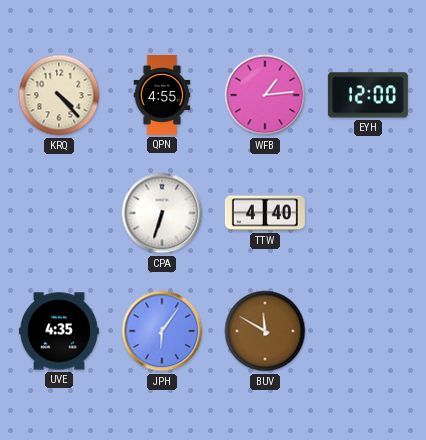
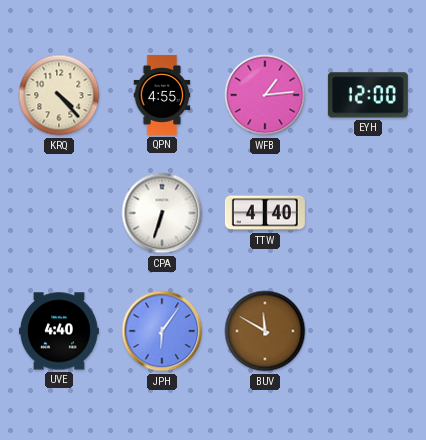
UVE: 4:35 -> 4:40 (59, 331)
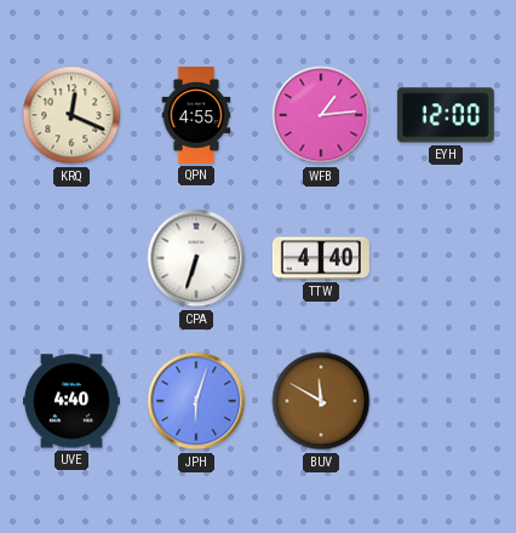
KRQ: 4:23 -> 12:19 (71, 115)
JPH: 6:06 -> 6:03 (196, 401)
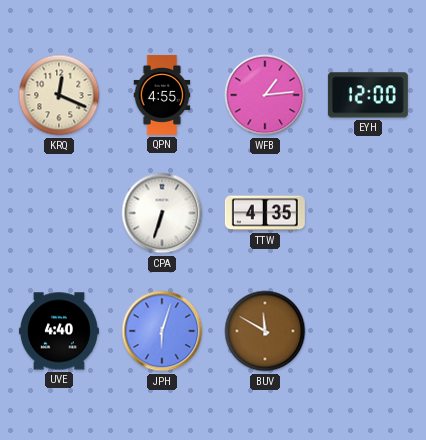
TTW: 4:40 -> 4:35 (265, 213)
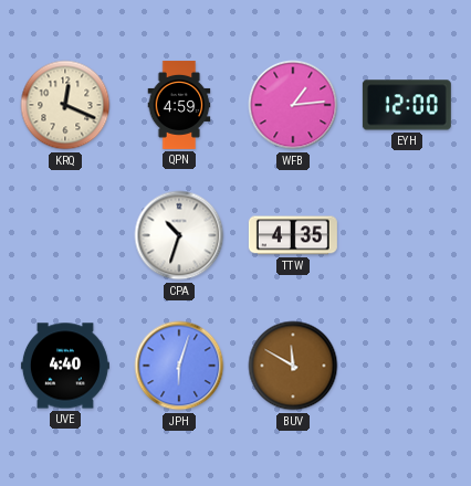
QPN: 4:55 -> 4:59 (179, 105)
CPA: 6:33 -> 10:33 (179, 235)
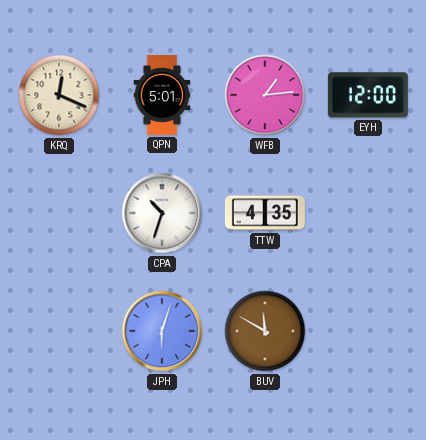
QPN: 4:59 -> 5:01 (162, 95)
UVE: 4:40 -> none (65, 366)
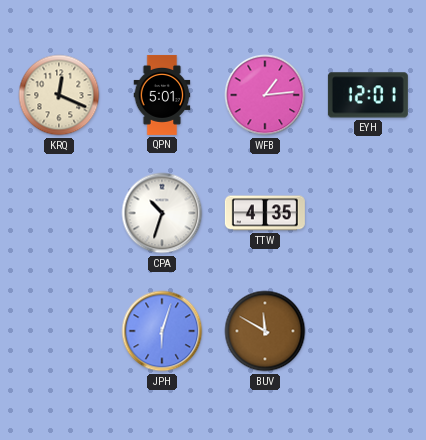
EYH: 12:00 -> 12:01 (368, 95)
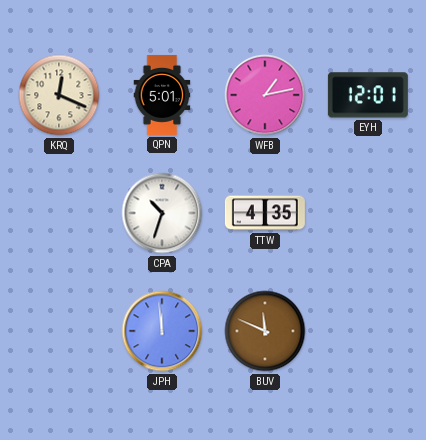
WFB: 1:14 -> 1:13 (265, 95)
JPH: 6:03 -> 11:59 (162, 331)
BUV: 11:50 -> 11:49 (265, 331)
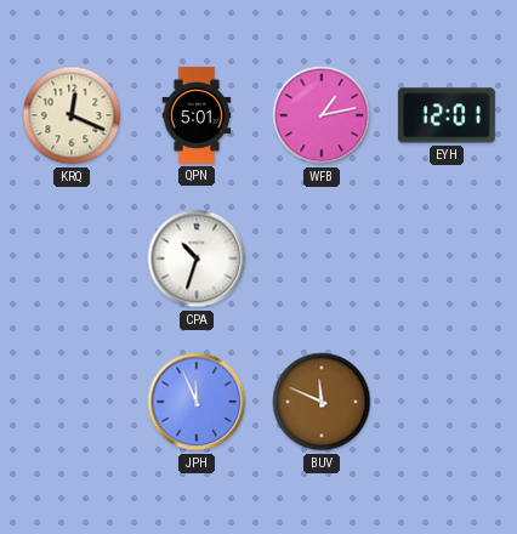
TTW: 4:35 -> none (265, 213)
JPH: 11:59 -> 11:56 (197, 402)
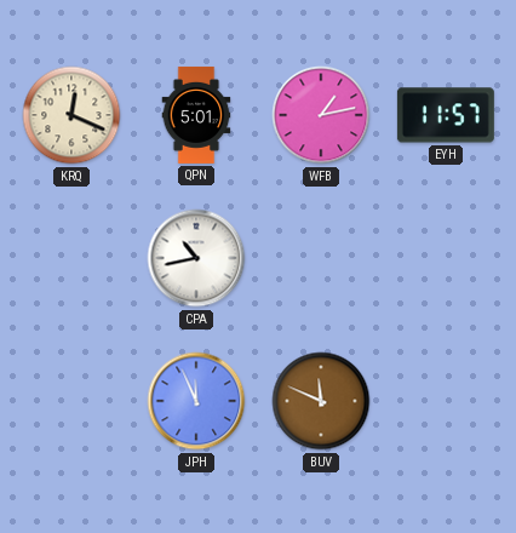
EYH: 12:01 -> 11:57 (446, 115)
CPA: 10:33 -> 10:43 (196, 258)
